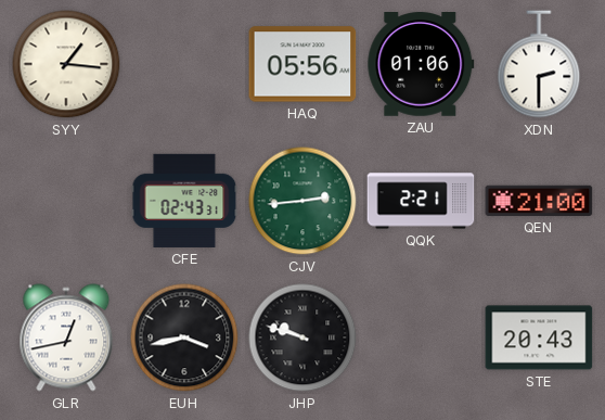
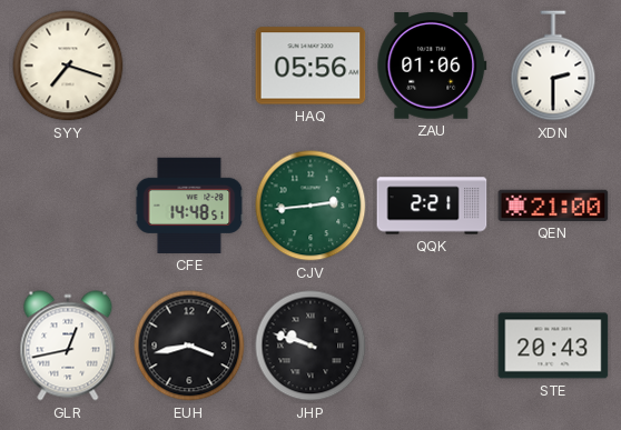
SYY: 1:16 -> 7:18 (68, 66)
CFE: 02:43 -> 14:48 (189, 206)
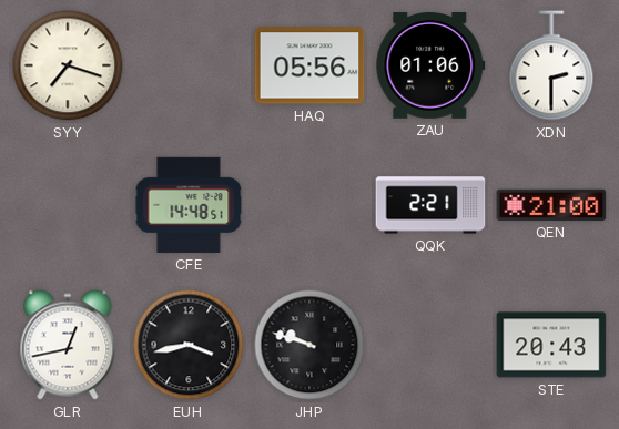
CJV: 2:44 -> none (310, 206)
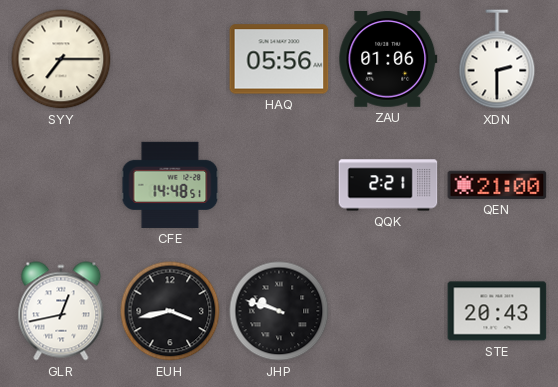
SYY: 7:18 -> 7:15 (61, 59)
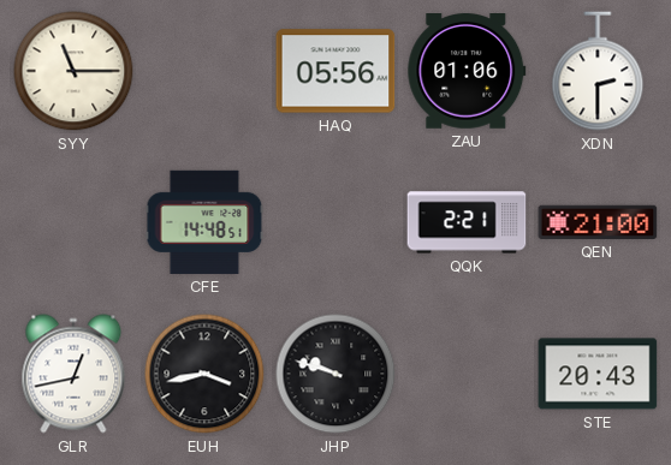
SYY: 7:15 -> 11:15 (73, 71)
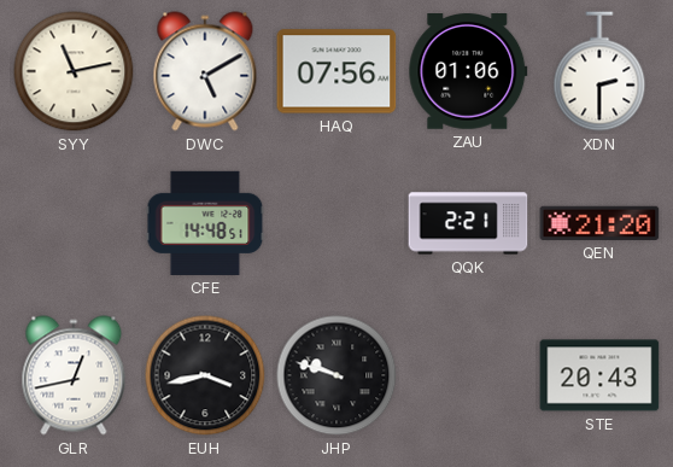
SYY: 11:15 -> 11:13 (74, 71)
DWC: none -> 5:10 (205, 71)
HAQ: 05:56 -> 07:56 (336, 71)
QEN: 21:00 -> 21:20 (599, 223)
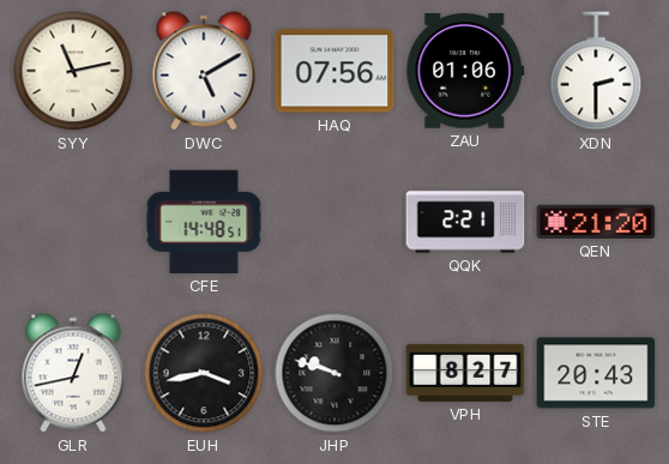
VPH: none -> 8:27 (465, 373)
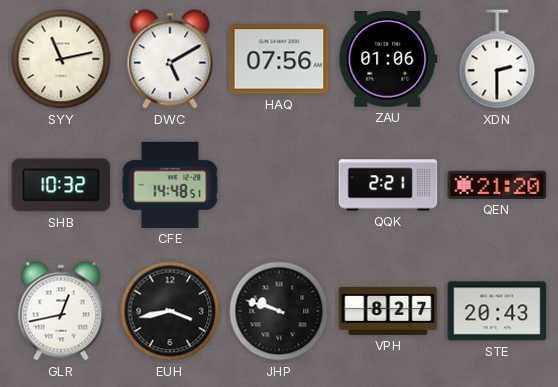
SHB: none -> 10:32 (61, 185)
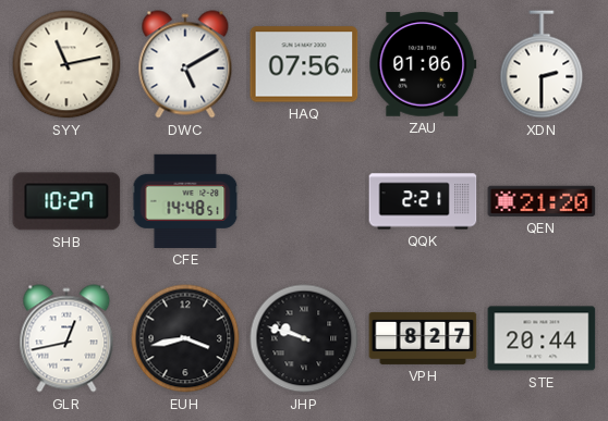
SHB: 10:32 -> 10:27 (66, 201)
STE: 20:43 -> 20:44 (542, 338)
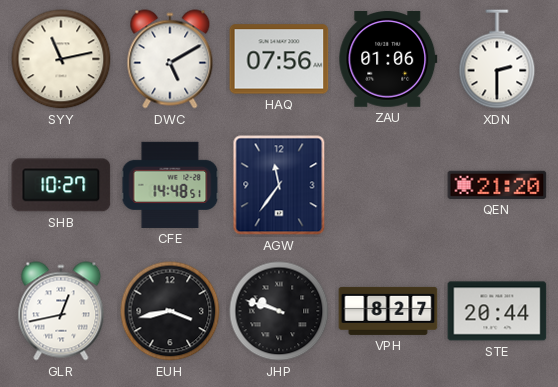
AGW: none -> 11:36 (279, 185)
QQK: 2:21 -> none (423, 201)
